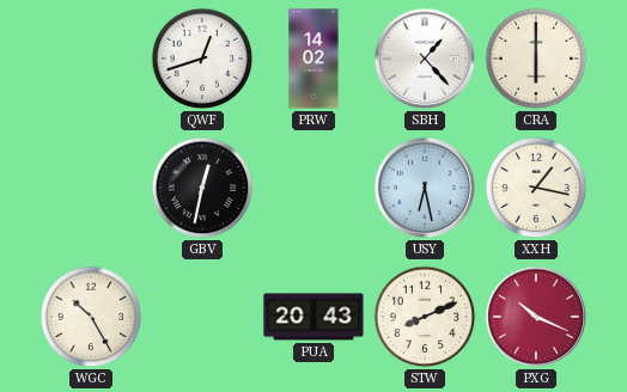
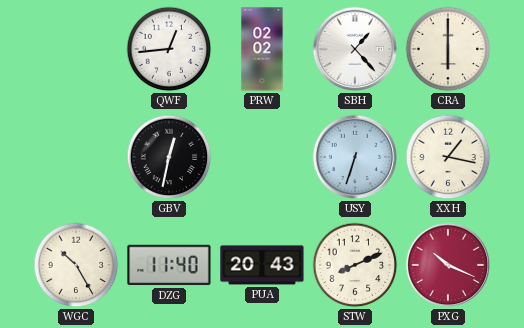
QWF: 12:42 -> 12:44 (169, 49)
PRW: 14:02 -> 02:02 (262, 49)
USY: 6:28 -> 6:33 (355, 157)
DZG: none -> 11:40 (169, 265)
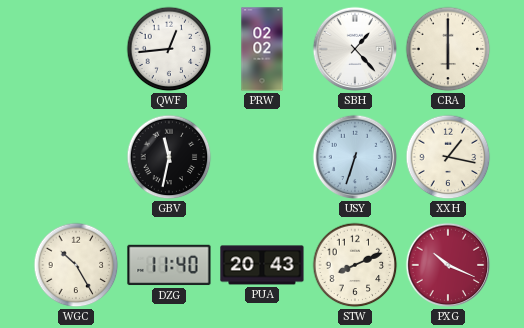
GBV: 12:32 -> 11:32 (169, 157)
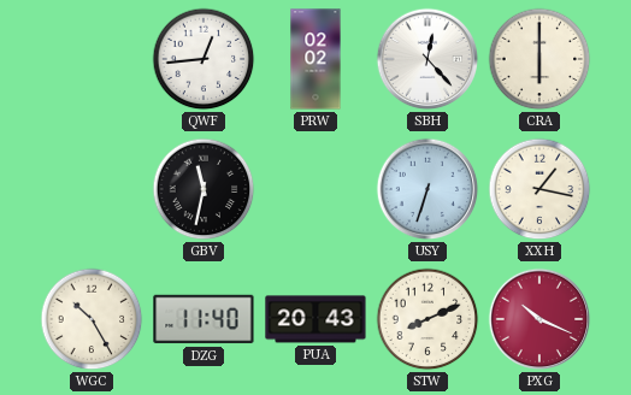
SBH: 1:23 -> 12:23 (427, 59)
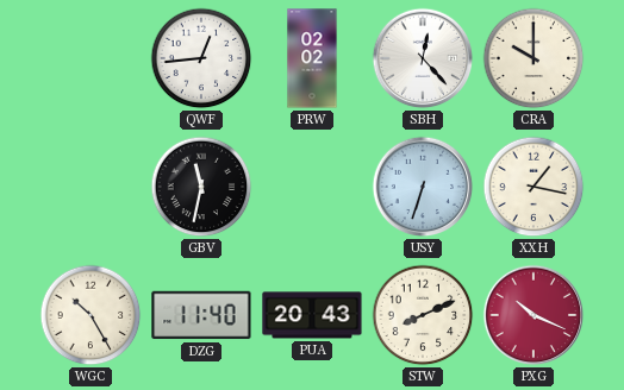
CRA: 6:00 -> 10:00 (533, 58)
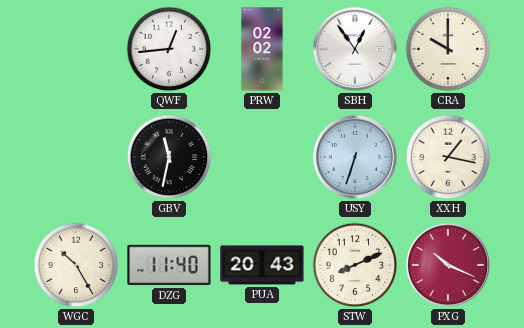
SBH: 12:23 -> 12:54 (355, 49)
